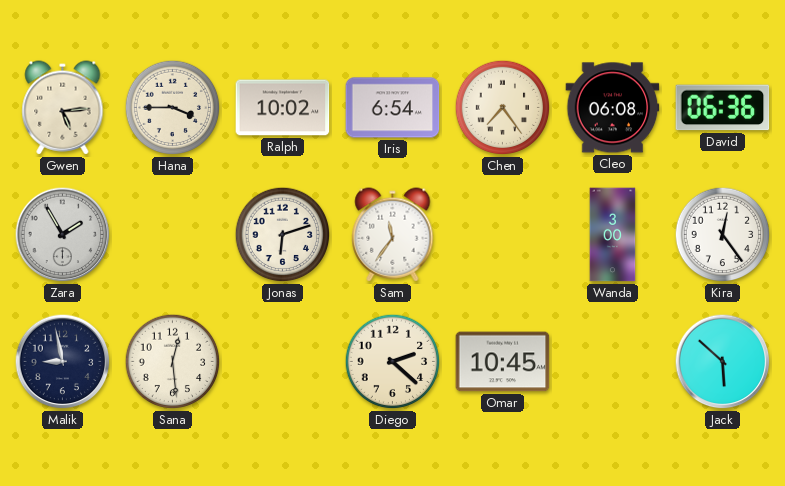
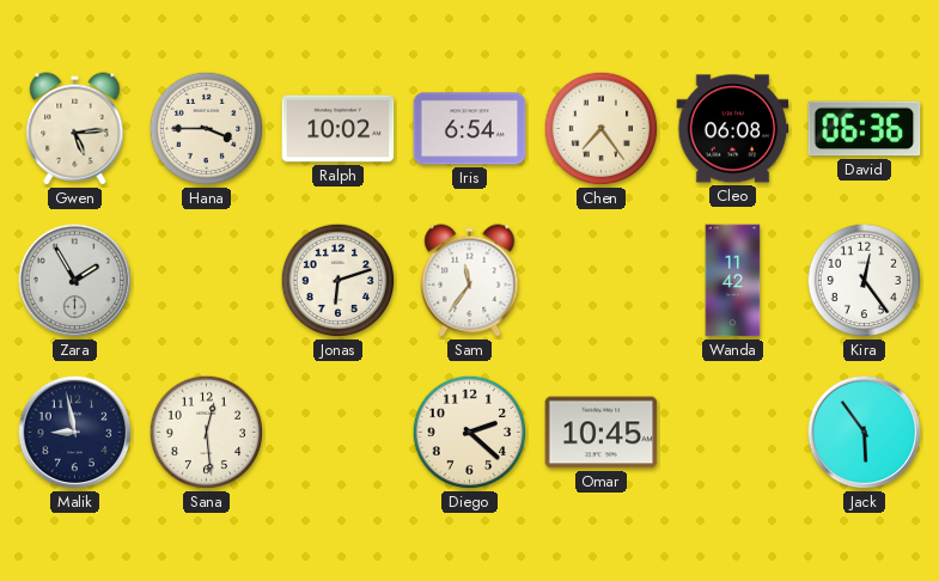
Wanda: 3:00 -> 11:42 (733, 281)
Jack: 5:52 -> 5:54 (865, 433)
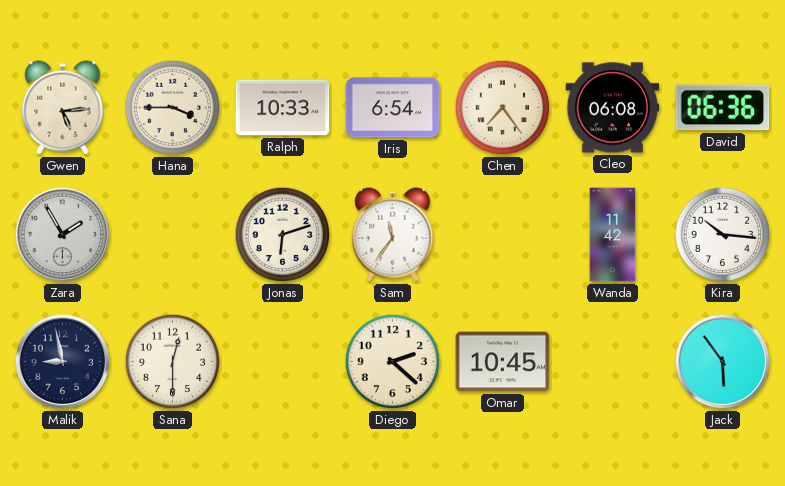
Ralph: 10:02 -> 10:33 (283, 108)
Kira: 12:24 -> 10:16 (723, 235)
Sana: 12:29 -> 12:30 (173, 362)
